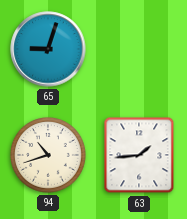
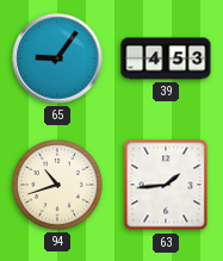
65: 9:03 -> 9:06 (57, 58)
39: none -> 4:53 (166, 58)
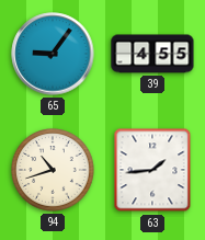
39: 4:53 -> 4:55 (152, 54)
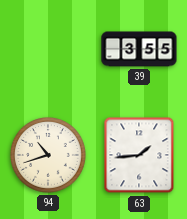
65: 9:06 -> none (53, 54)
39: 4:55 -> 3:55 (139, 49)
